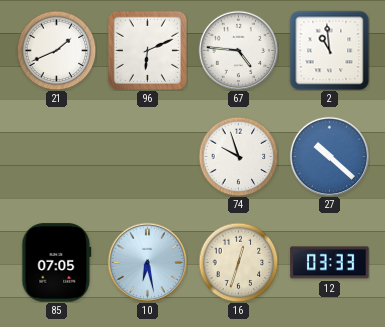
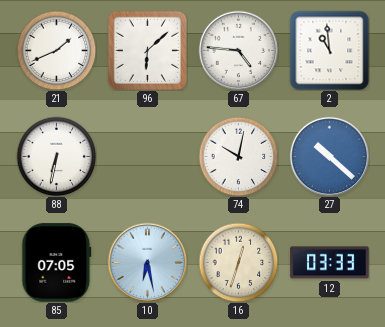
96: 6:11 -> 6:08 (147, 50)
88: none -> 6:32 (56, 156)
74: 9:57 -> 10:02 (238, 156)
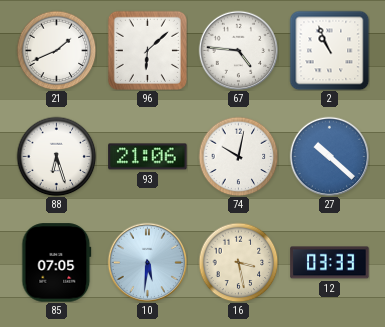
2: 10:59 -> 10:56 (329, 50)
88: 6:32 -> 6:27 (56, 156)
93: none -> 21:06 (148, 157)
10: 6:28 -> 5:31 (147, 262)
16: 12:33 -> 3:28 (238, 262)
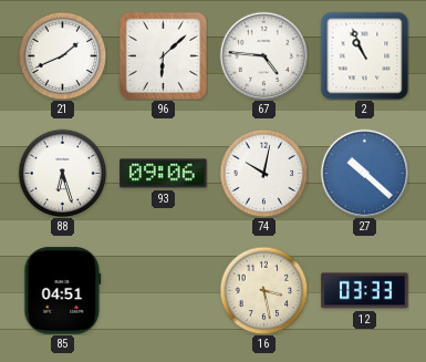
93: 21:06 -> 09:06 (164, 174)
85: 07:05 -> 04:51 (63, 291)
10: 5:31 -> none (147, 262)
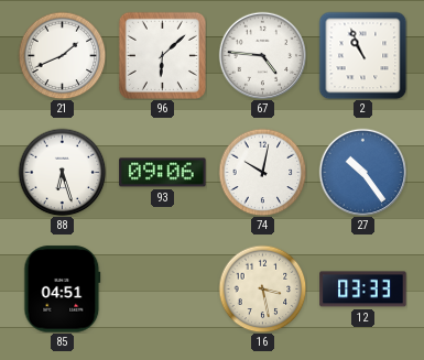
27: 10:22 -> 10:24 (362, 172)
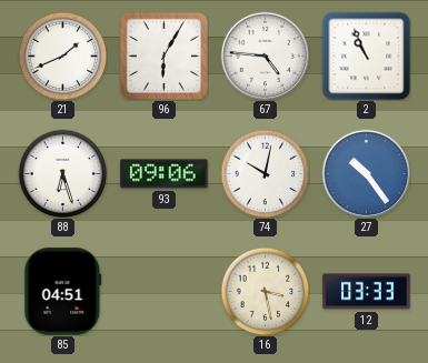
96: 6:08 -> 6:05 (163, 56)
